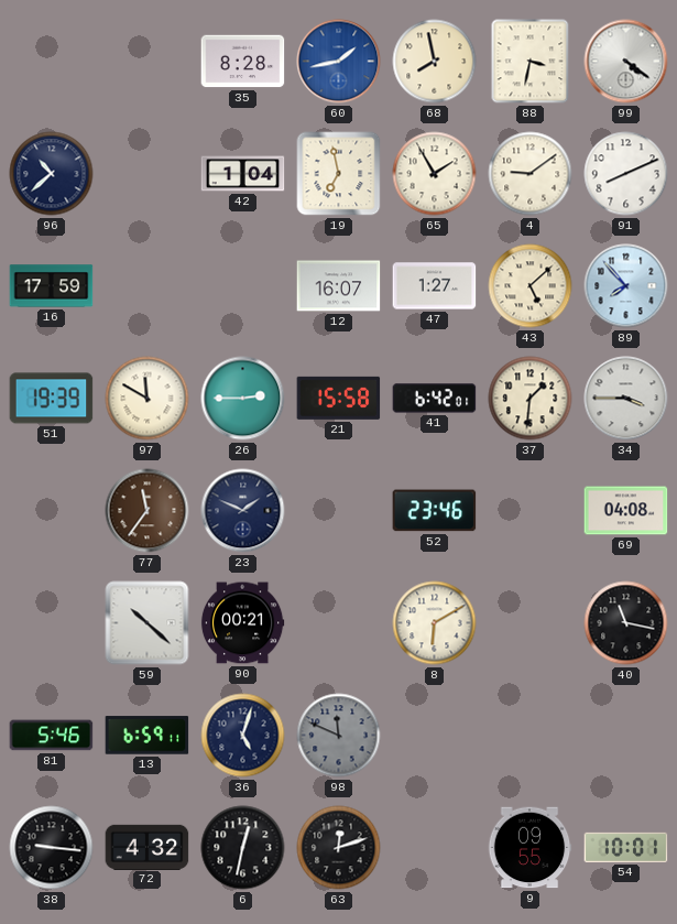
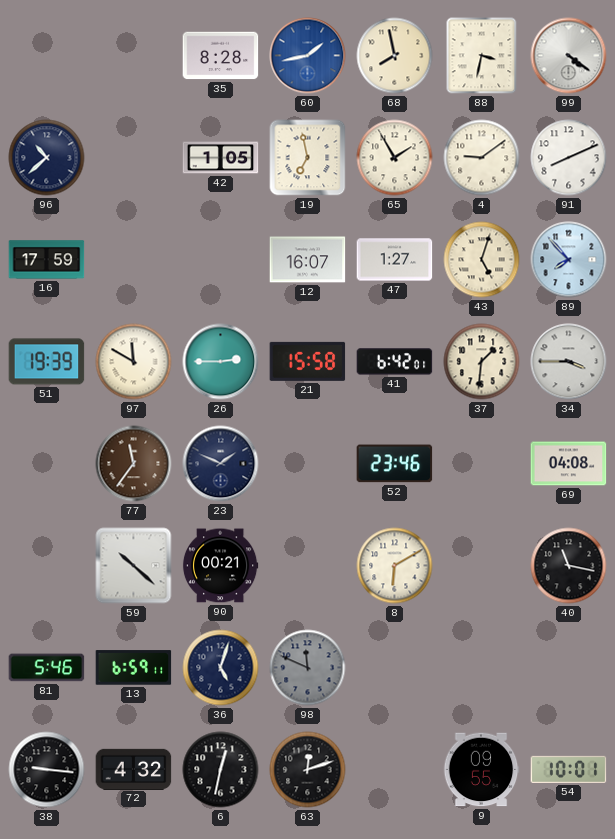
42: 1:04 -> 1:05 (221, 158)
43: 5:08 -> 5:03 (482, 260)
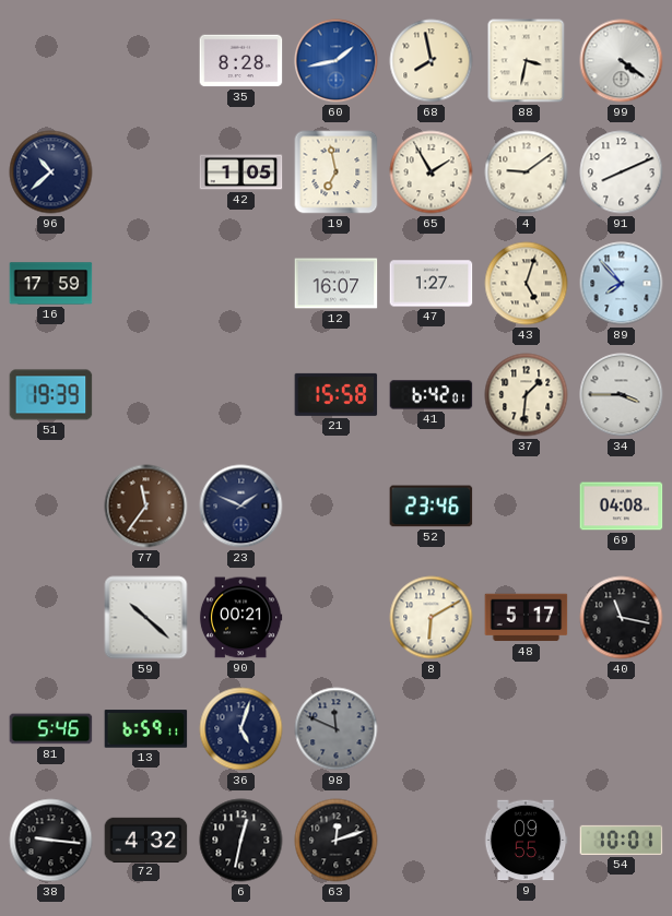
97: 11:50 -> none (134, 362)
26: 2:45 -> none (221, 362)
48: none -> 5:17 (527, 618)
